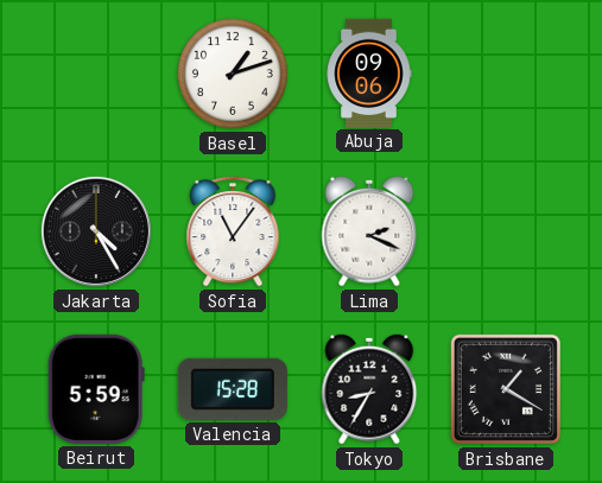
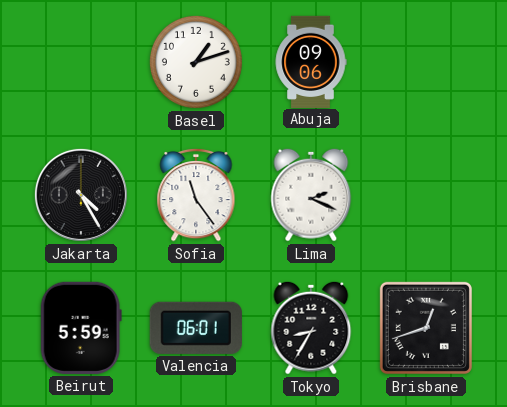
Sofia: 11:06 -> 11:24 (196, 195)
Valencia: 15:28 -> 06:01 (196, 328)
Brisbane: 1:20 -> 12:42 (426, 328)
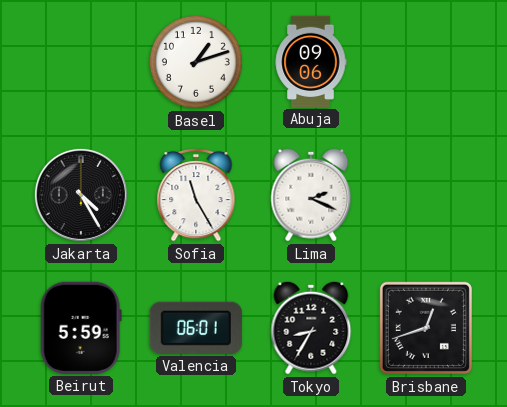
Sofia: 11:24 -> 11:25 (196, 195)
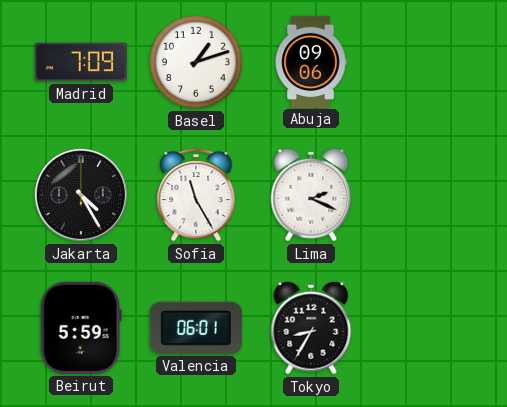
Madrid: none -> 7:09 (81, 62)
Brisbane: 12:42 -> none (426, 328)
